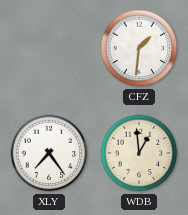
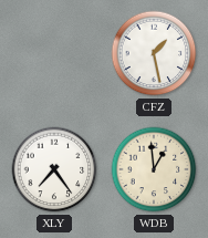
CFZ: 1:31 -> 1:28 (154, 53)
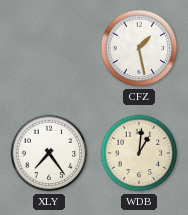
WDB: 12:59 -> 1:01 (139, 153)
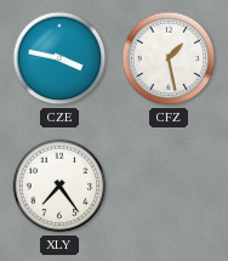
CZE: none -> 3:47 (59, 58)
WDB: 1:01 -> none (139, 153)
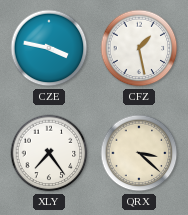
QRX: none -> 3:22 (139, 153)
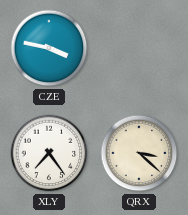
CFZ: 1:28 -> none (139, 48)
